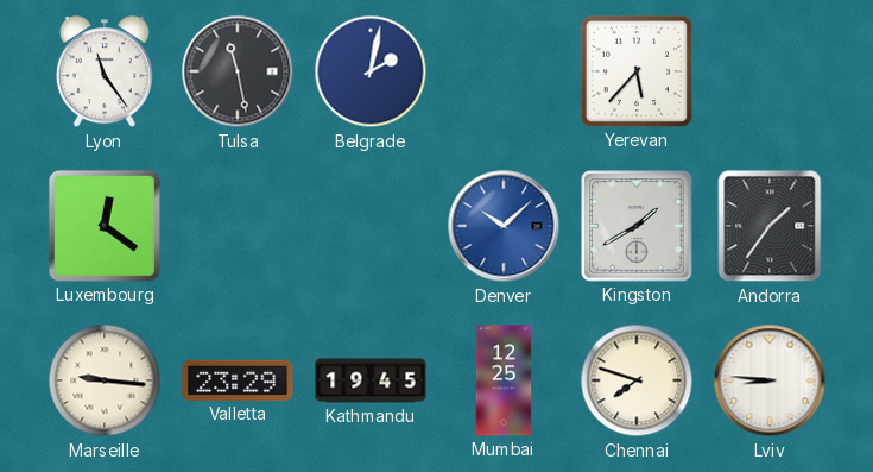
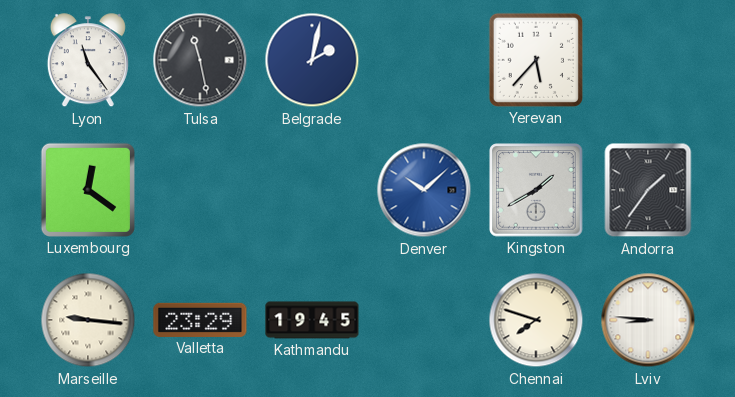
Mumbai: 12:25 -> none (504, 380)
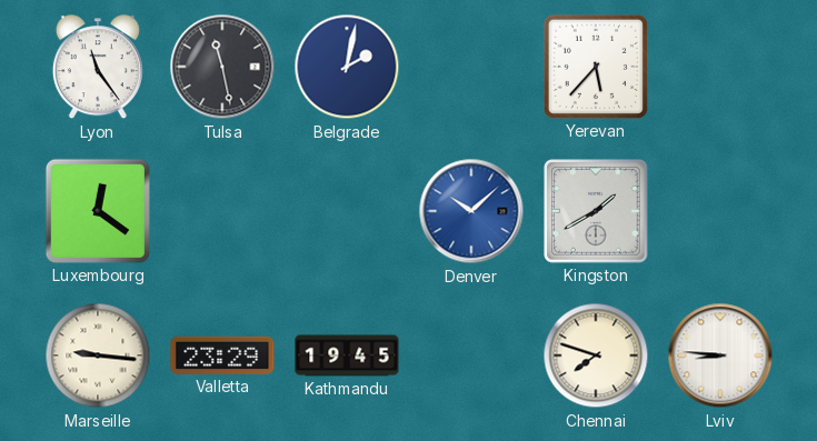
Andorra: 1:36 -> none (648, 190)
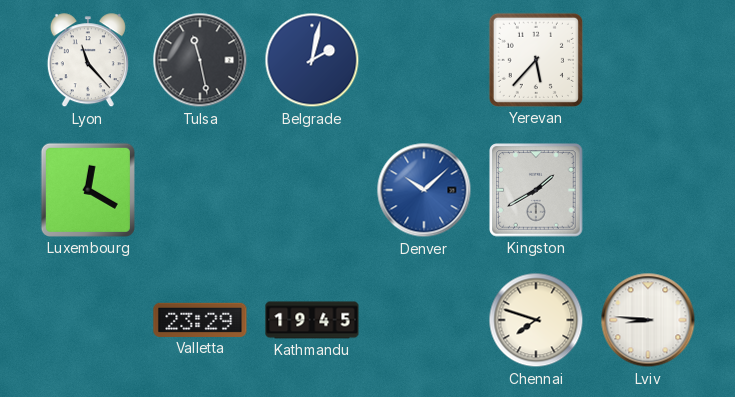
Lyon: 11:24 -> 11:23 (88, 61)
Luxembourg: 12:21 -> 12:20 (88, 190)
Marseille: 9:16 -> none (98, 355)
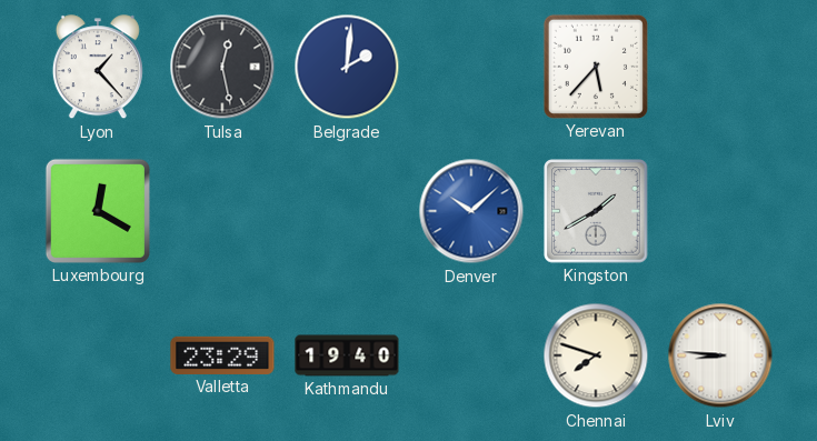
Lyon: 11:23 -> 1:23 (98, 68)
Tulsa: 11:28 -> 12:28 (222, 67)
Belgrade: 2:02 -> 2:01 (347, 67)
Kathmandu: 19:45 -> 19:40 (347, 355)
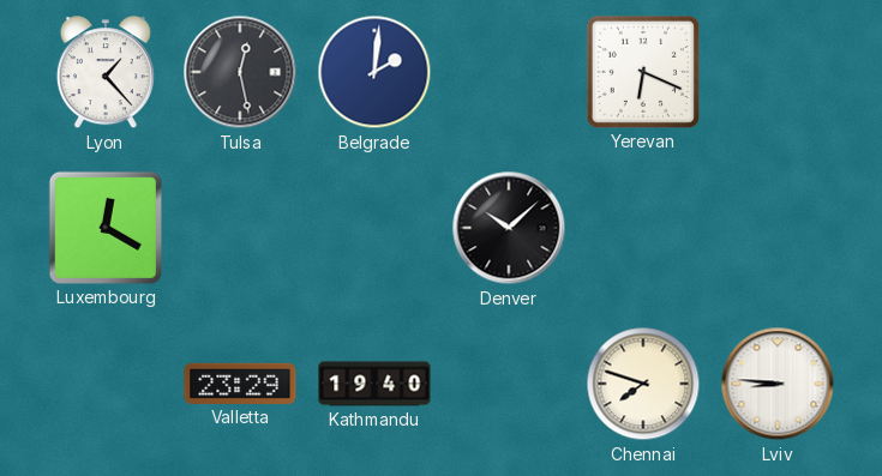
Yerevan: 5:37 -> 6:19 (643, 72)
Denver dial: blue -> black (509, 228)
Kingston: 1:40 -> none (596, 211)
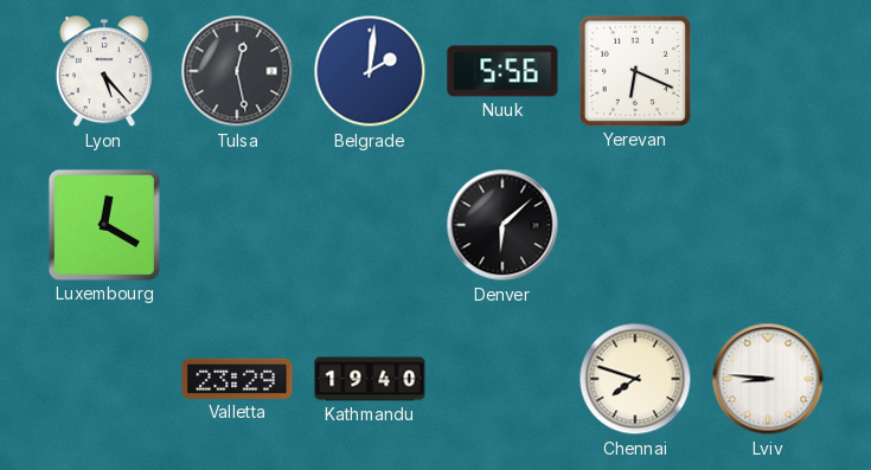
Lyon: 1:23 -> 5:23 (104, 72)
Nuuk: none -> 5:56 (502, 71)
Denver: 10:08 -> 6:08 (502, 225)
